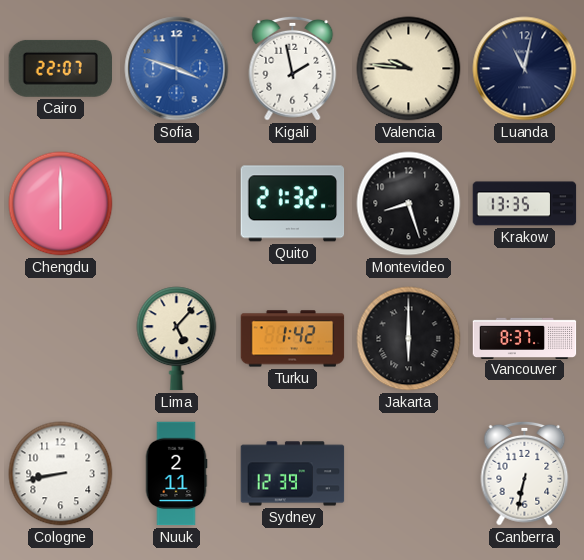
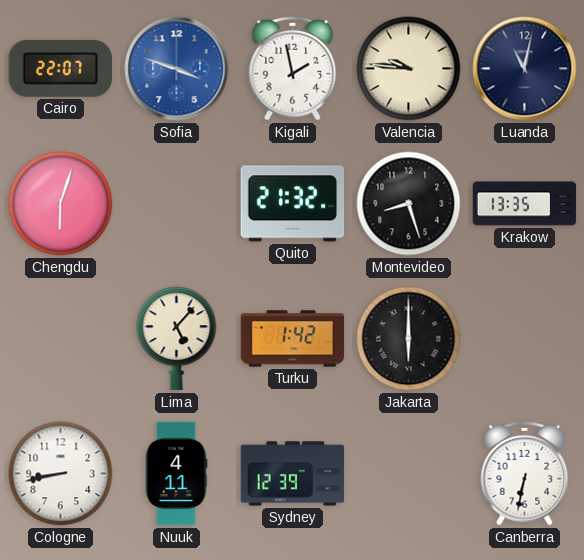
Chengdu: 6:00 -> 6:03 (61, 204)
Vancouver: 8:37 -> none (525, 338)
Nuuk: 2:11 -> 4:11 (176, 474)
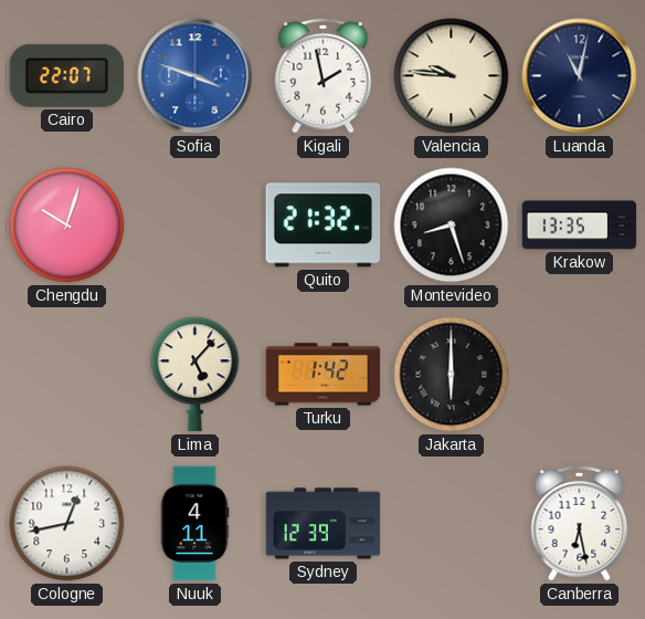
Chengdu: 6:03 -> 10:03 (67, 225)
Cologne: 8:43 -> 12:43 (67, 524)
Canberra: 6:32 -> 6:28 (580, 523)
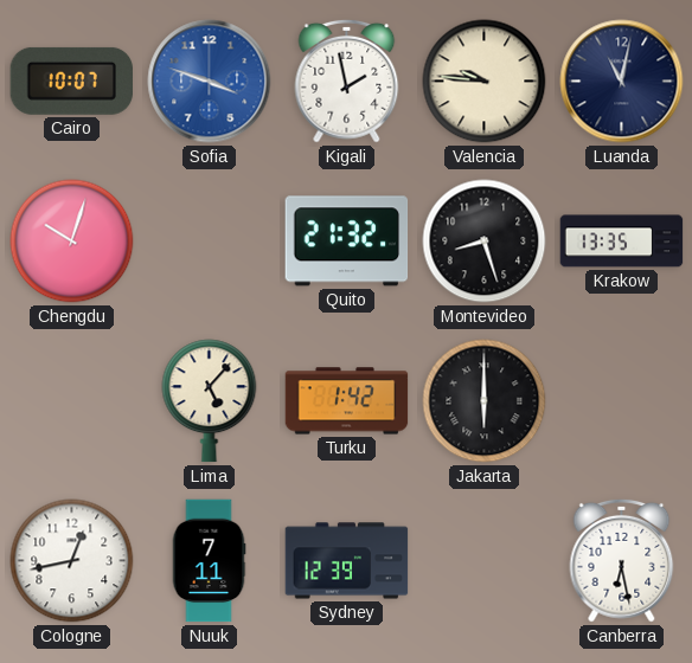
Cairo: 22:07 -> 10:07 (71, 81)
Nuuk: 4:11 -> 7:11 (209, 561)
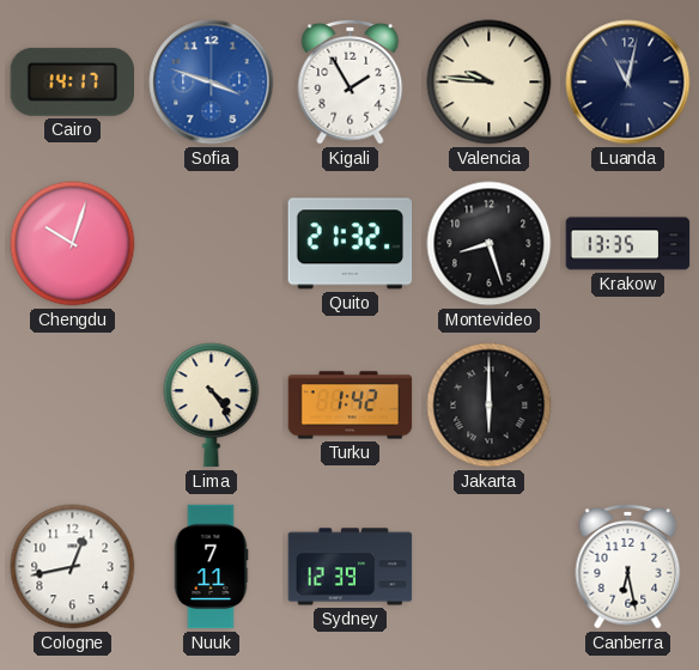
Cairo: 10:07 -> 14:17 (72, 81)
Kigali: 1:58 -> 1:55 (351, 81)
Lima: 5:07 -> 4:24 (212, 406)
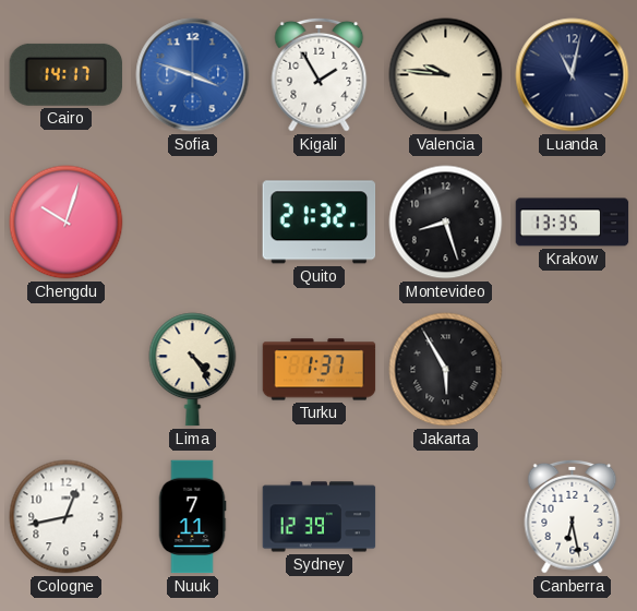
Turku: 1:42 -> 1:37 (320, 370)
Jakarta: 6:00 -> 5:55 (446, 370)
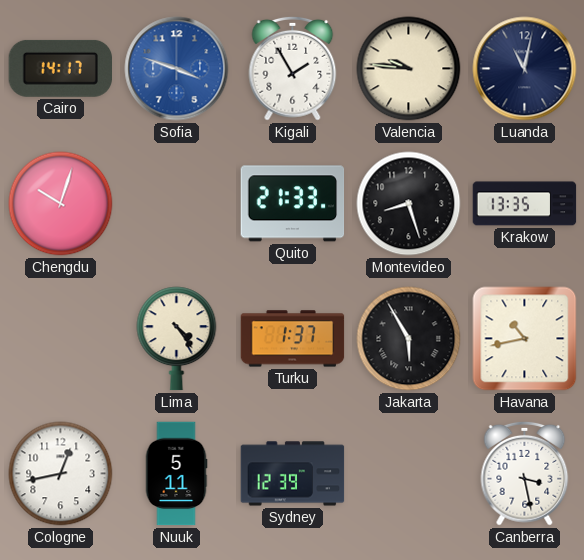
Quito: 21:32 -> 21:33 (293, 204)
Havana: none -> 10:43 (525, 339)
Nuuk: 7:11 -> 5:11 (176, 474)
Canberra: 6:28 -> 3:28 (525, 473)
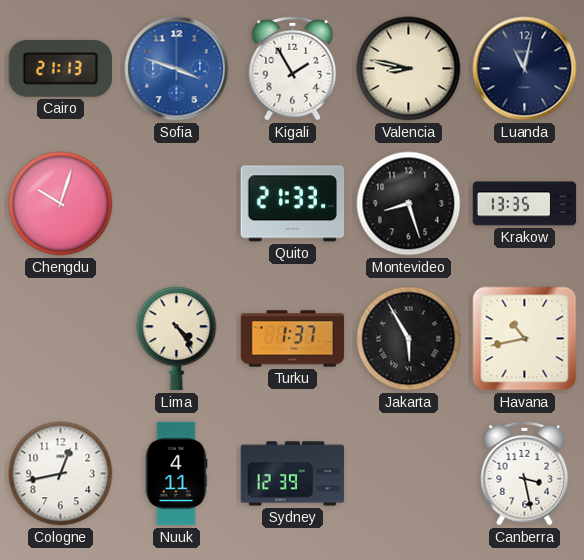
Cairo: 14:17 -> 21:13 (60, 68)
Valencia: 9:46 -> 8:47 (409, 69)
Nuuk: 5:11 -> 4:11 (176, 474)
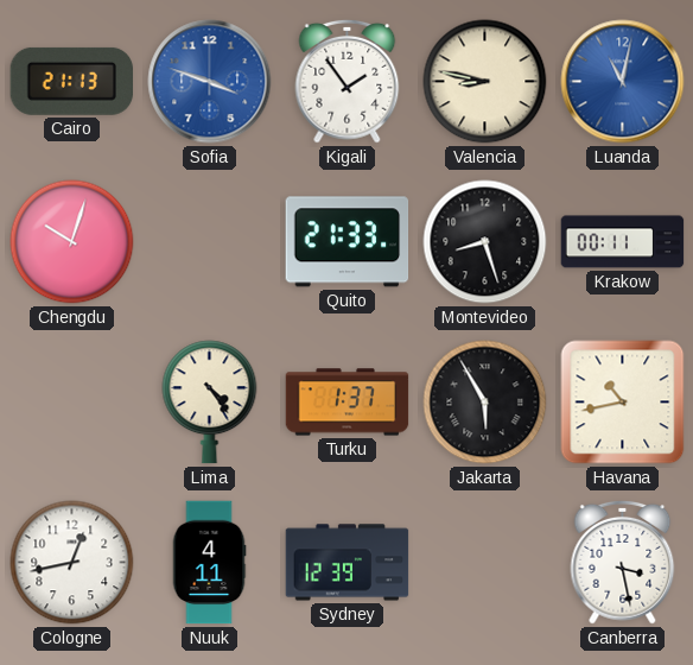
Kigali: 1:55 -> 1:54 (348, 81)
Luanda dial: navy -> blue (623, 82)
Krakow: 13:35 -> 00:11 (623, 242)
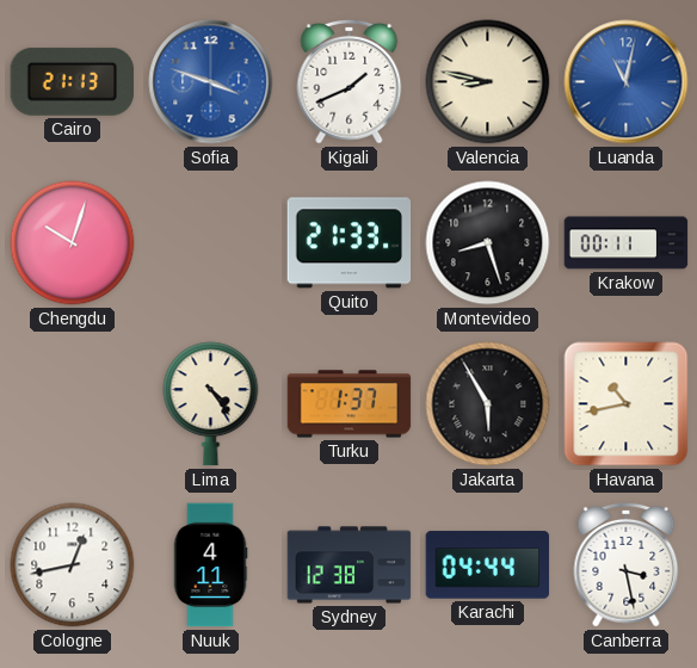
Kigali: 1:54 -> 1:41 (350, 81)
Sydney: 12:39 -> 12:38 (350, 565)
Karachi: none -> 04:44 (488, 565)
